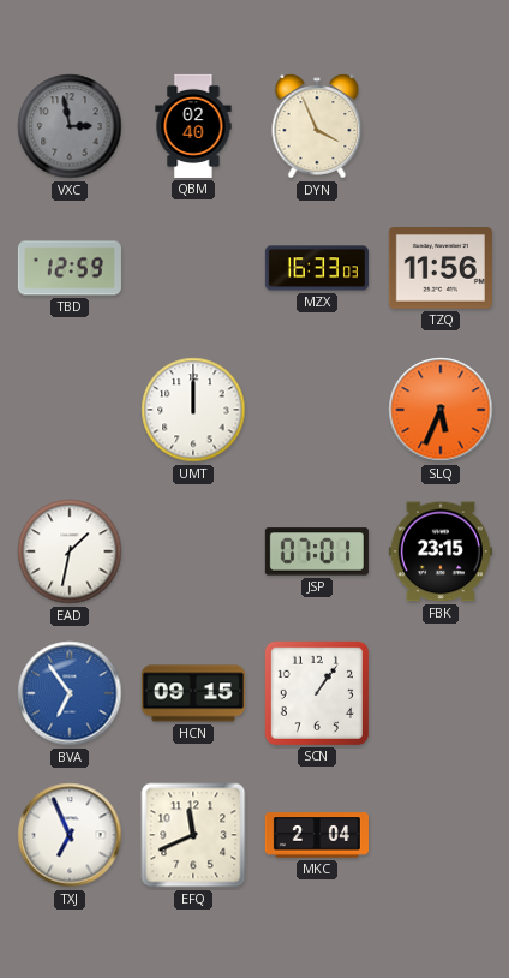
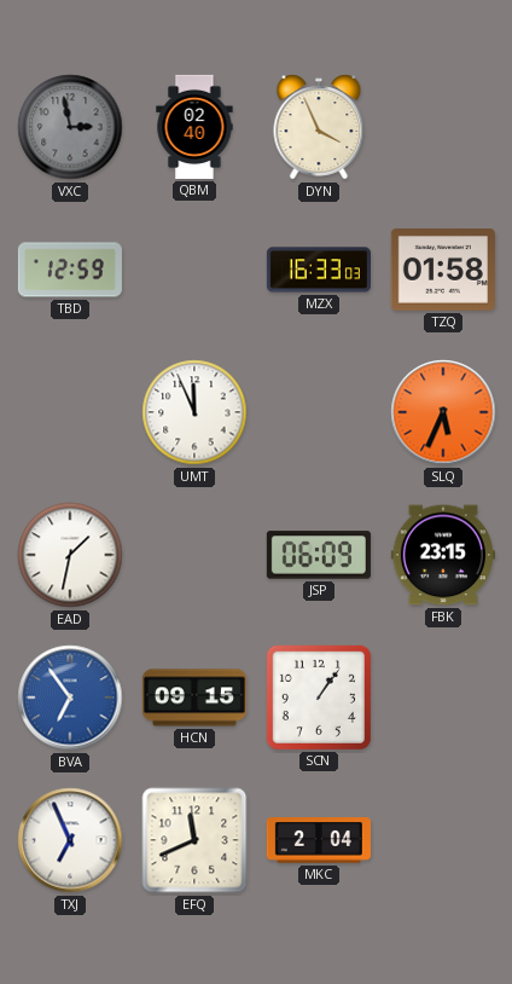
TZQ: 11:56 -> 01:58 (443, 271)
UMT: 12:00 -> 11:56 (194, 412)
JSP: 07:01 -> 06:09 (319, 555)
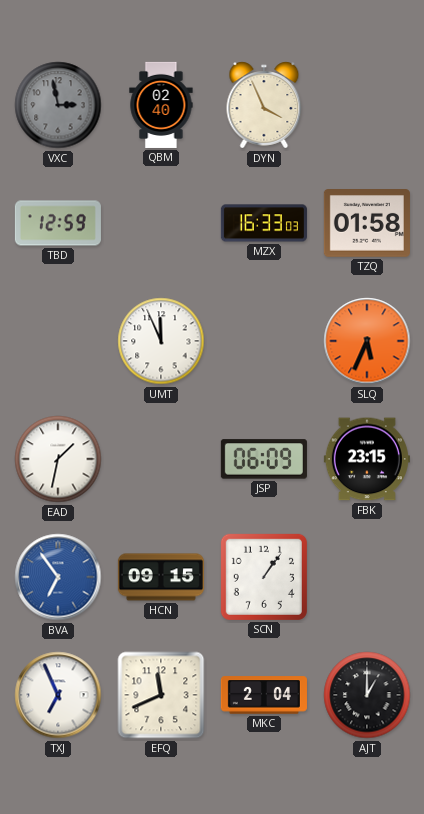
AJT: none -> 1:00 (367, 695)
